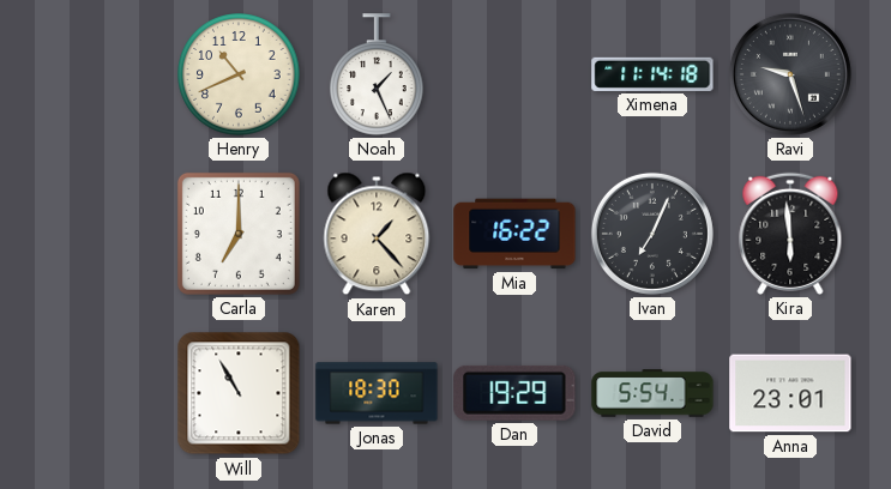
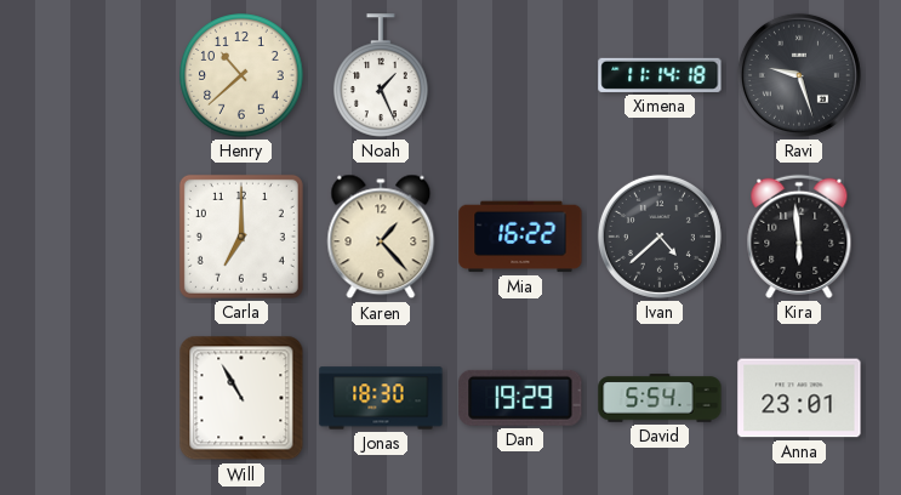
Henry: 10:41 -> 10:38 (241, 75)
Ivan: 7:04 -> 4:38 (660, 237)
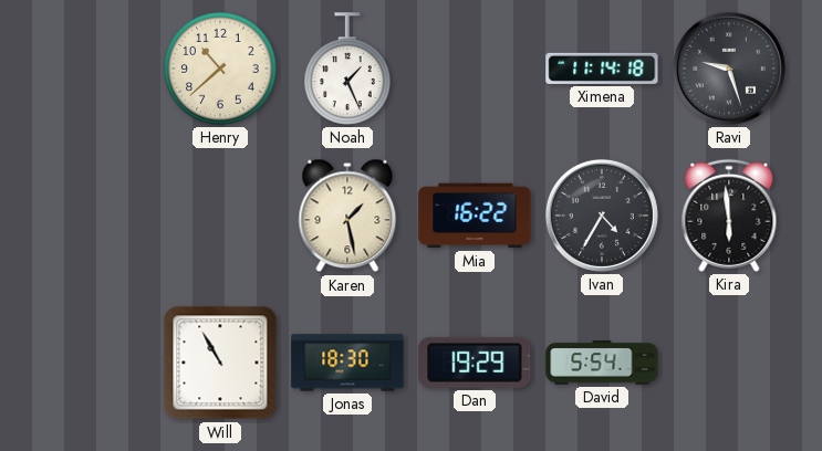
Carla: 7:00 -> none (241, 237)
Karen: 1:23 -> 1:28 (347, 216)
Ivan: 4:38 -> 4:35 (602, 216)
Anna: 23:01 -> none (799, 398)
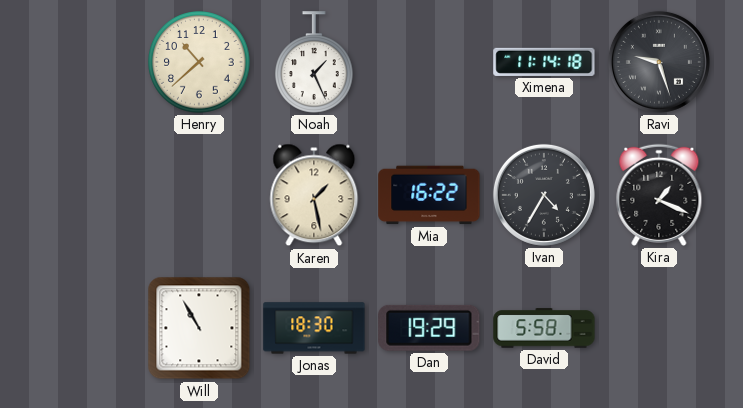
Kira: 5:59 -> 1:19 (659, 195)
David: 5:54 -> 5:58 (544, 328)
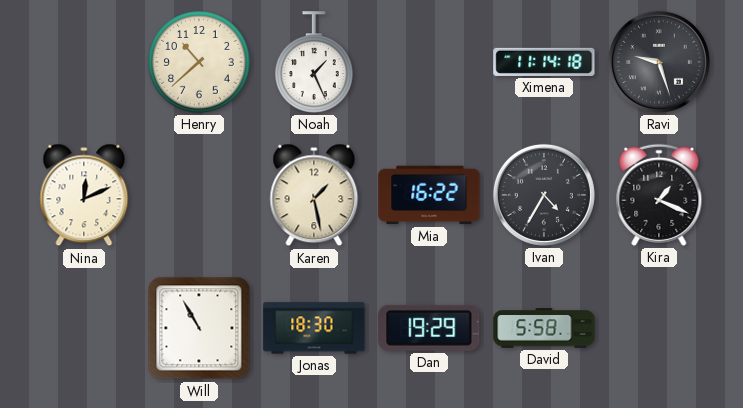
Nina: none -> 12:11 (84, 195)
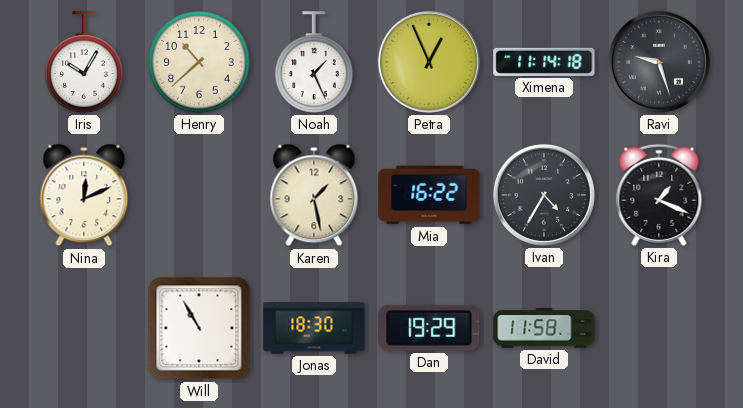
Iris: none -> 10:05 (85, 62)
Petra: none -> 12:56 (429, 62)
David: 5:58 -> 11:58 (544, 328)
